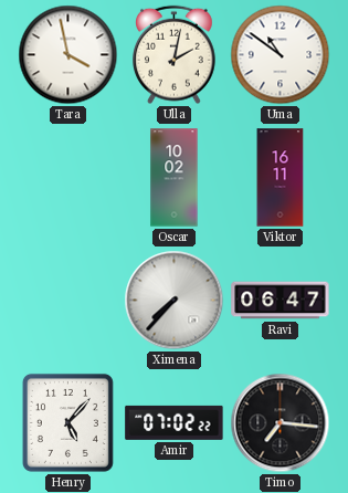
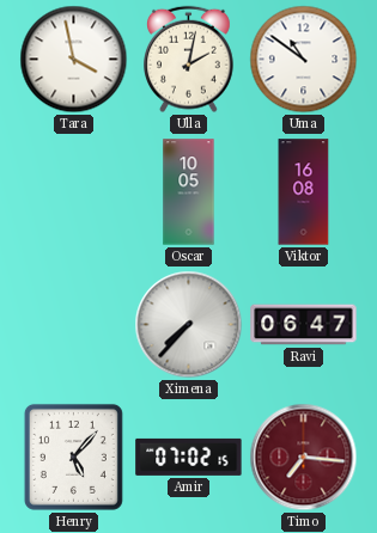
Oscar: 10:02 -> 10:05 (189, 192)
Viktor: 16:11 -> 16:08 (304, 192)
Amir: 07:02:22 -> 07:02:15 (189, 457)
Timo dial: black -> burgundy (304, 458)
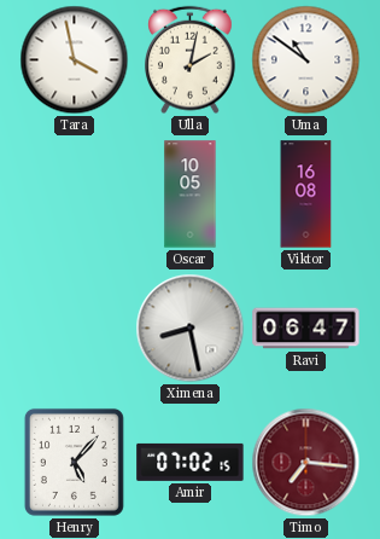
Ximena: 7:37 -> 8:28 (191, 329)
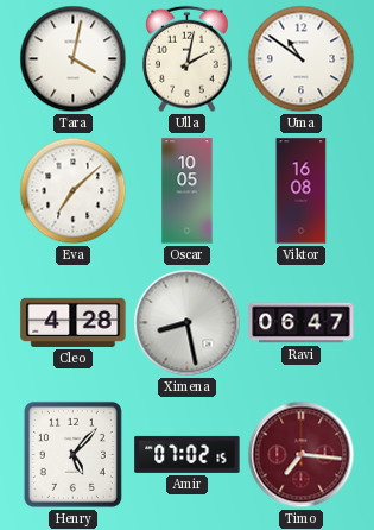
Tara: 3:58 -> 4:02 (74, 59)
Eva: none -> 7:08 (74, 191)
Cleo: none -> 4:28 (74, 322)
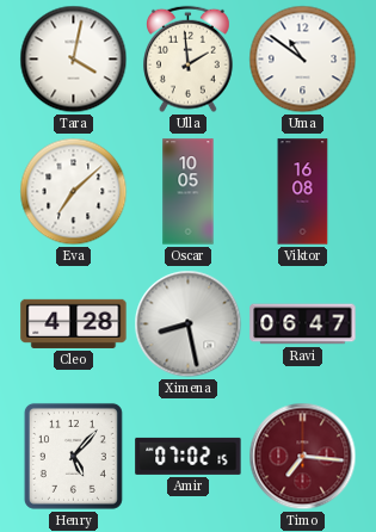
Ulla: 2:02 -> 1:59 (189, 60)
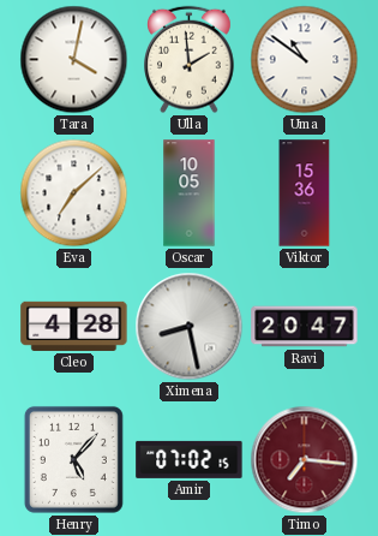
Viktor: 16:08 -> 15:36 (305, 193)
Ravi: 06:47 -> 20:47 (305, 327)
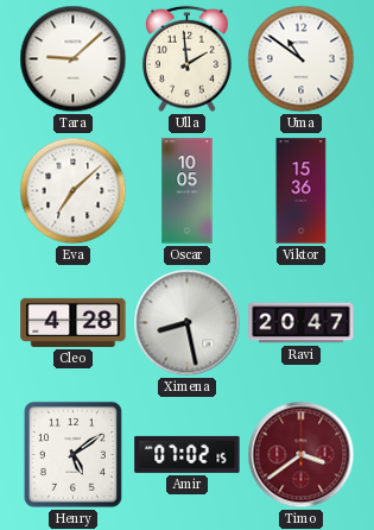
Tara: 4:02 -> 9:08 (74, 59)
Henry: 5:07 -> 5:09 (72, 454)
Timo: 7:16 -> 3:39 (302, 455)
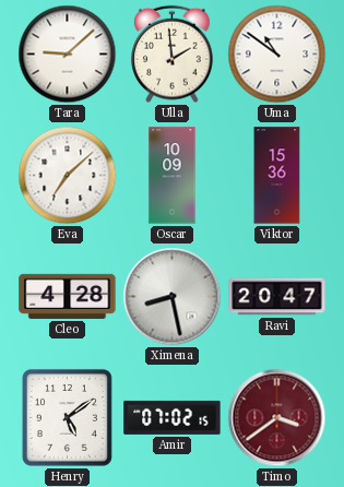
Oscar: 10:05 -> 10:09 (173, 176)
